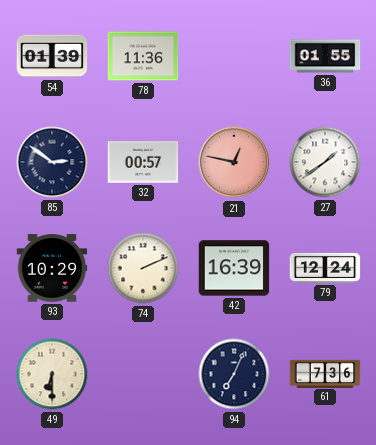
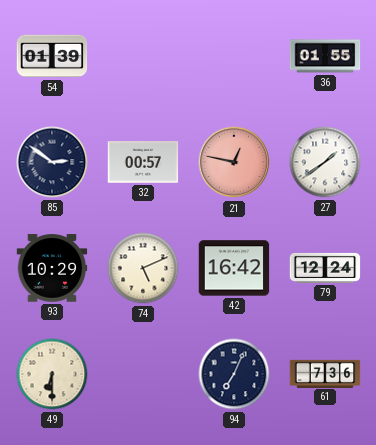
78: 11:36 -> none (143, 56)
74: 2:11 -> 5:11 (143, 268)
42: 16:39 -> 16:42 (234, 268)
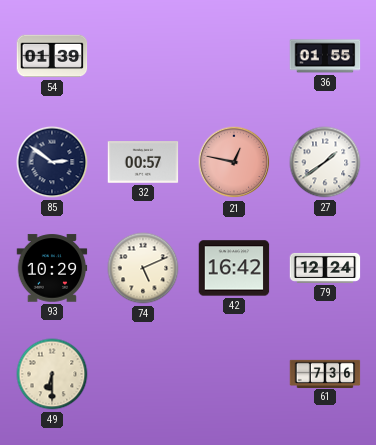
94: 7:04 -> none (234, 374)
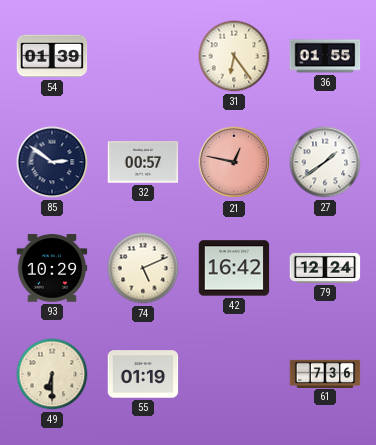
31: none -> 6:24 (234, 56)
55: none -> 01:19 (143, 374)
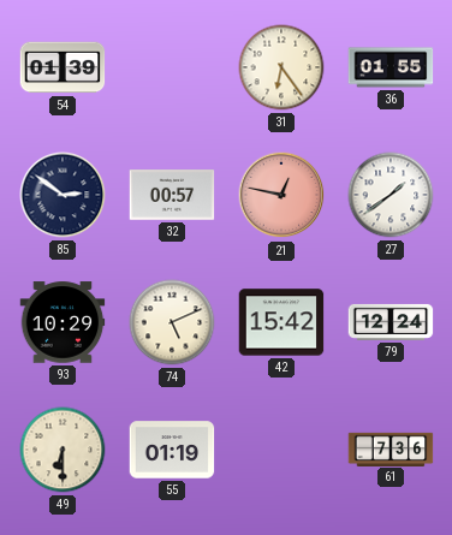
42: 16:42 -> 15:42 (281, 322)
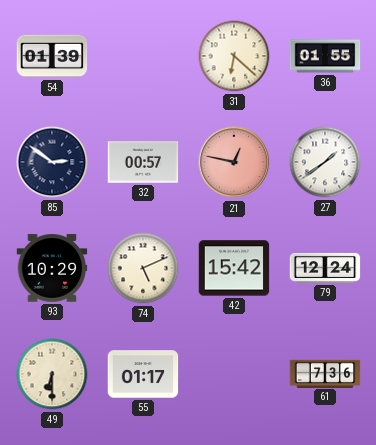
31: 6:24 -> 6:22 (234, 56)
55: 01:19 -> 01:17 (143, 374)
